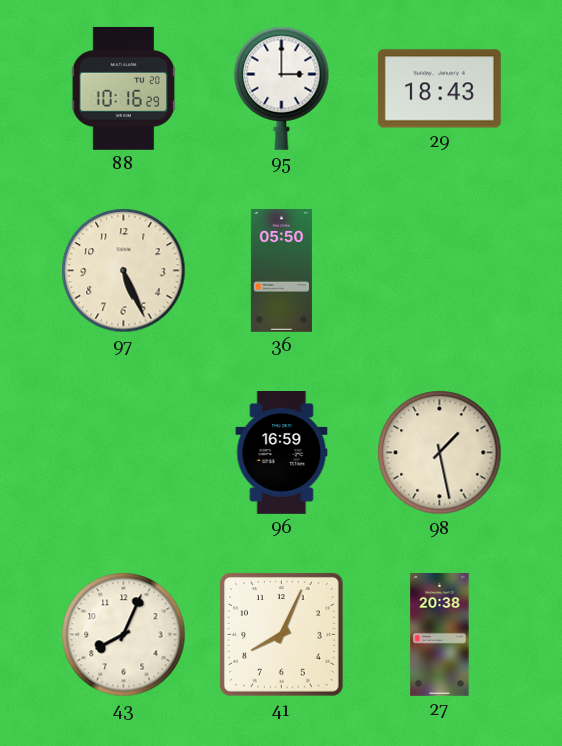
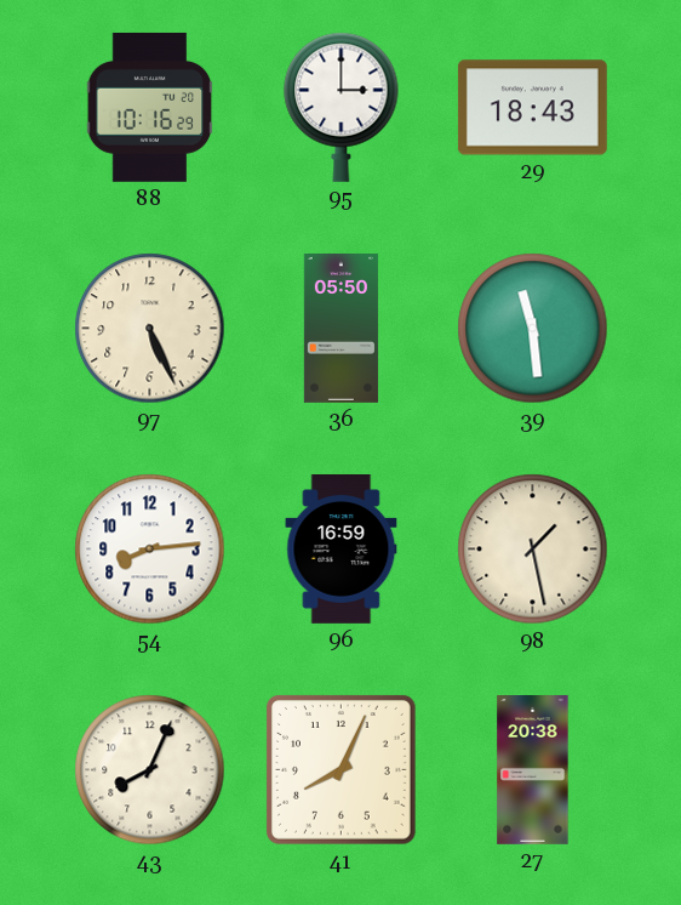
39: none -> 11:29 (533, 329)
54: none -> 8:14 (150, 550)
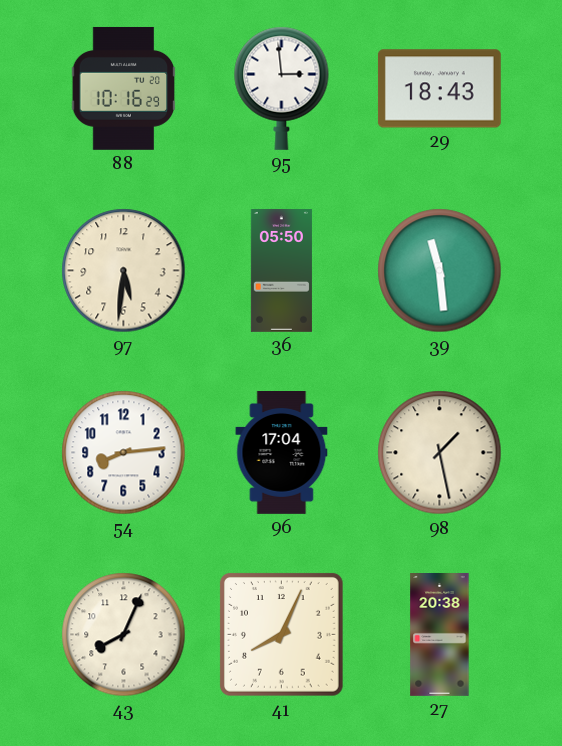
95: 3:00 -> 2:59 (282, 88)
97: 5:26 -> 5:31 (124, 271)
96: 16:59 -> 17:04 (282, 453)
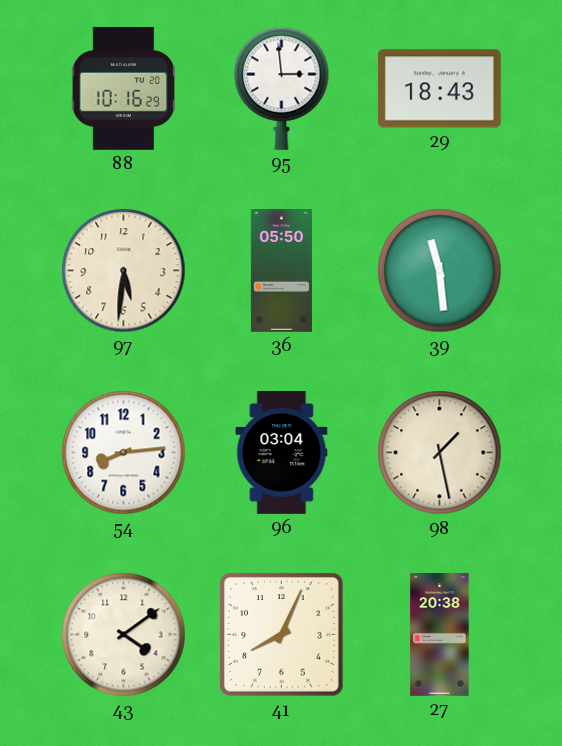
96: 17:04 -> 03:04 (282, 453)
43: 8:04 -> 4:09 (124, 635)
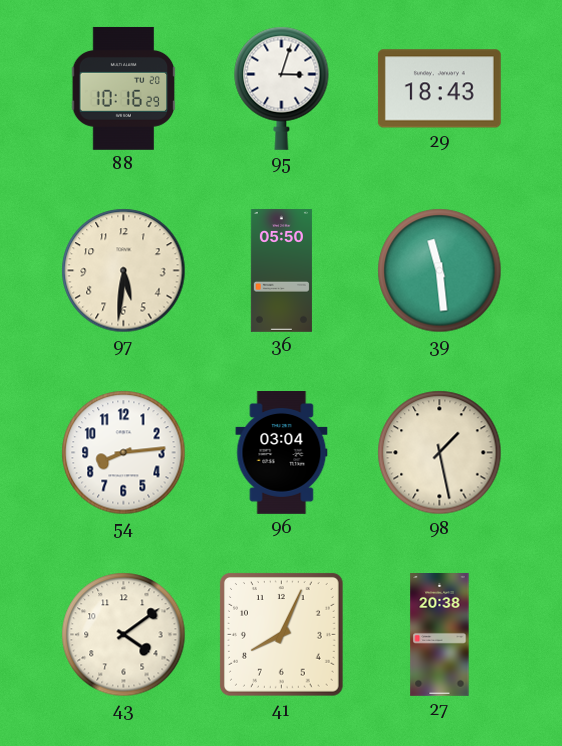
95: 2:59 -> 3:03 (282, 88)
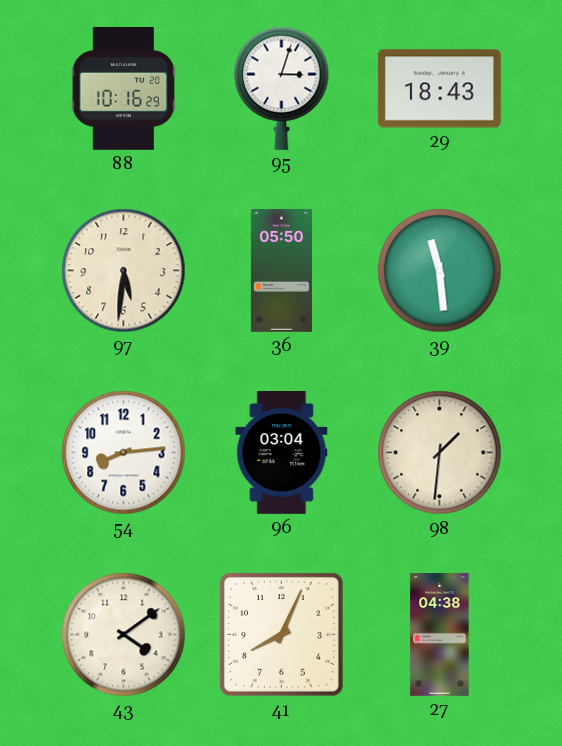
98: 1:28 -> 1:31 (440, 453)
27: 20:38 -> 04:38 (440, 635)
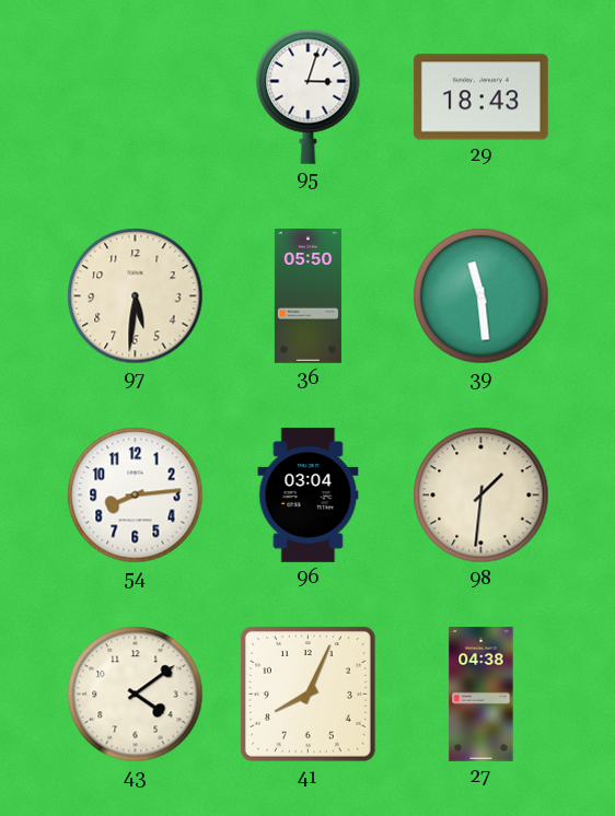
88: 10:16 -> none (124, 88)
